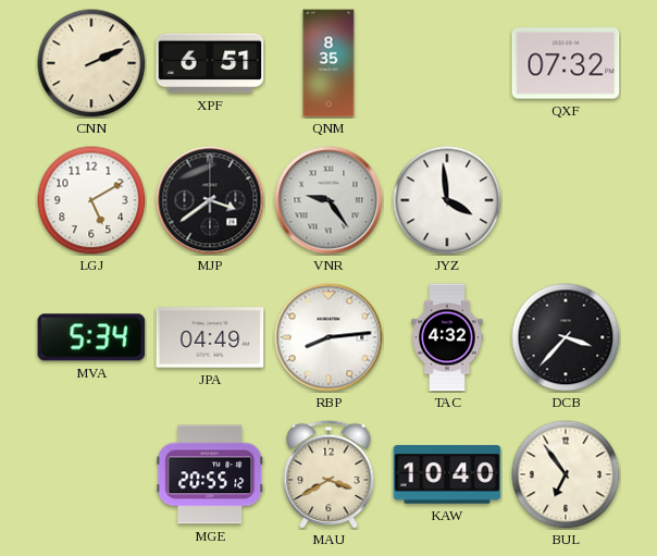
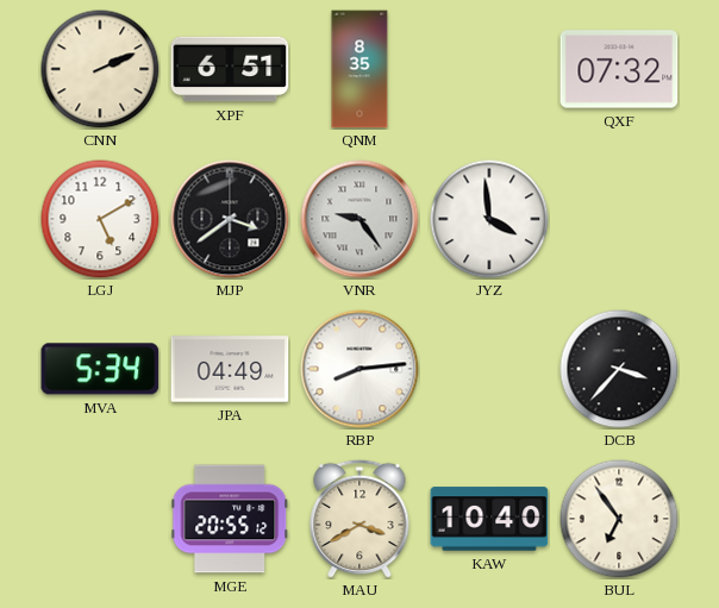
TAC: 4:32 -> none (447, 337)
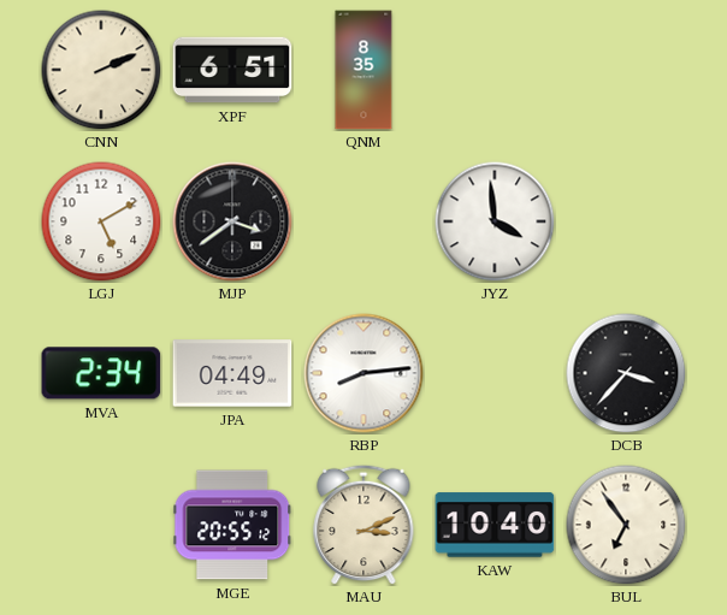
QXF: 07:32 -> none (619, 69)
VNR: 9:24 -> none (359, 219)
MVA: 5:34 -> 2:34 (101, 373)
MAU: 3:40 -> 3:11 (363, 525)
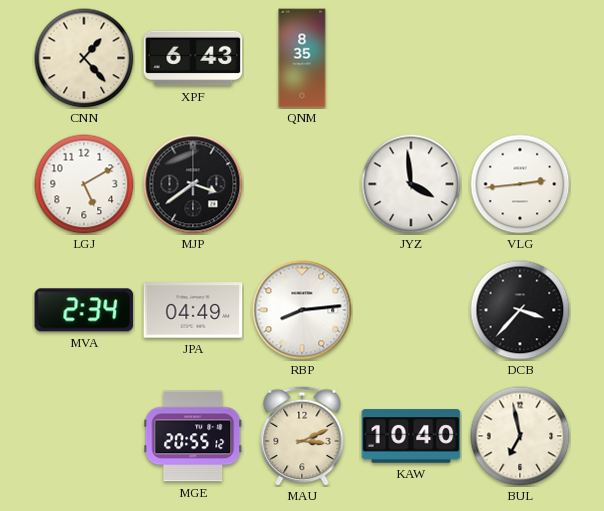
CNN: 2:11 -> 1:23 (84, 58)
XPF: 6:51 -> 6:43 (193, 58)
VLG: none -> 2:44 (520, 184)
BUL: 6:54 -> 6:58 (520, 436)
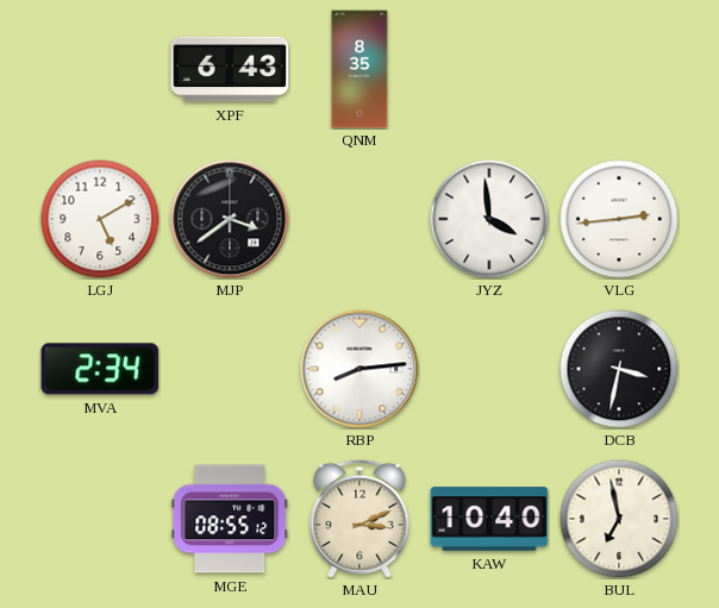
CNN: 1:23 -> none (84, 58)
JPA: 04:49 -> none (193, 310)
DCB: 3:37 -> 3:32 (619, 369)
MGE: 20:55 -> 08:55 (230, 519)
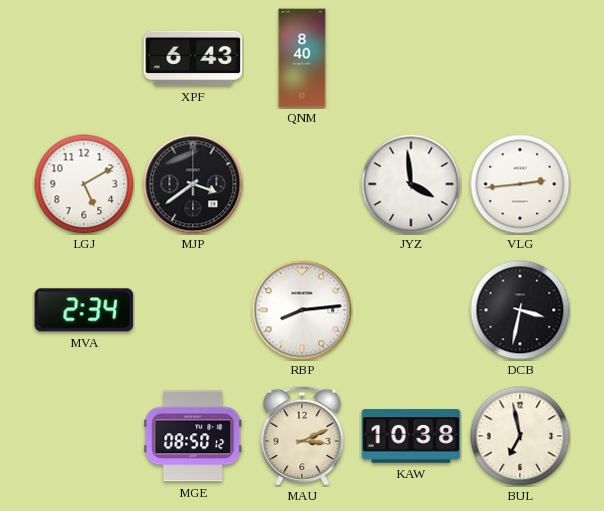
QNM: 8:35 -> 8:40 (302, 58)
MGE: 08:55 -> 08:50 (193, 436)
KAW: 10:40 -> 10:38 (411, 436)
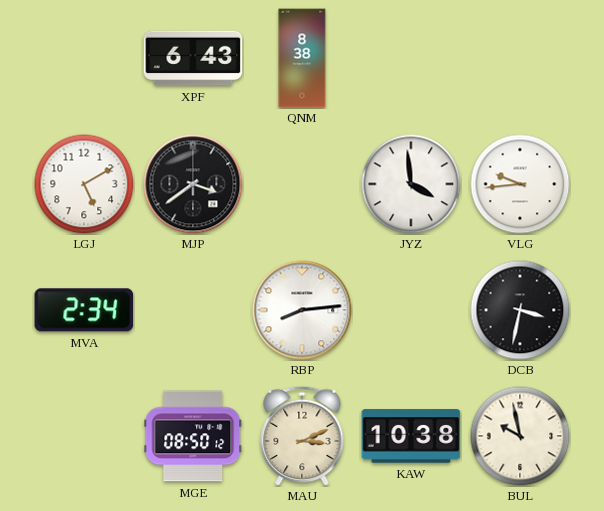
QNM: 8:40 -> 8:38 (302, 58)
VLG: 2:44 -> 9:44 (520, 184)
BUL: 6:58 -> 9:58 (520, 436)
